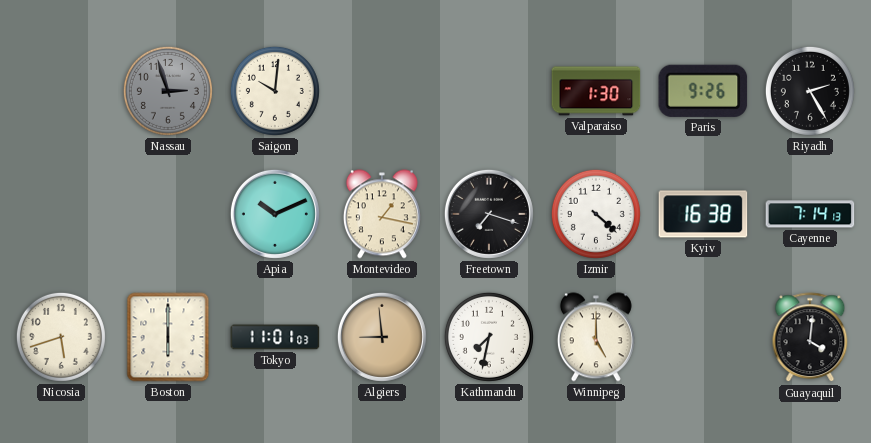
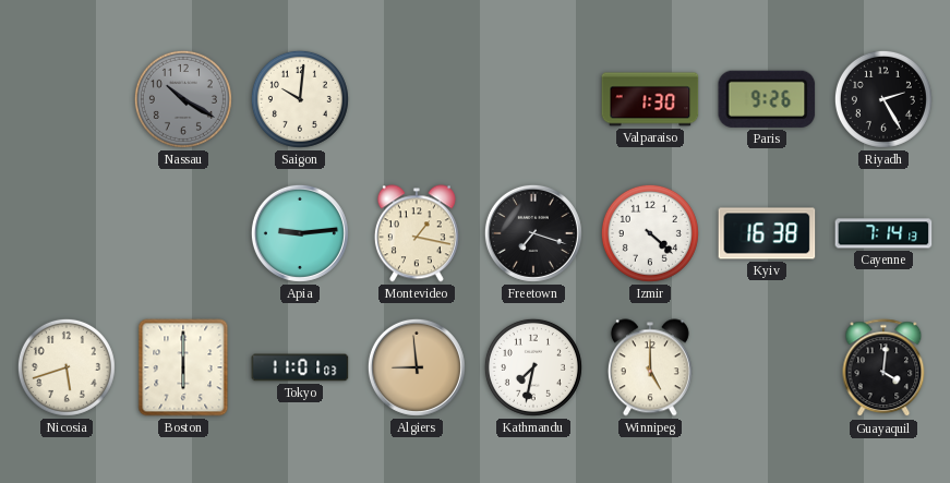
Nassau: 2:57 -> 10:20 (183, 99)
Apia: 10:11 -> 9:14 (300, 233)
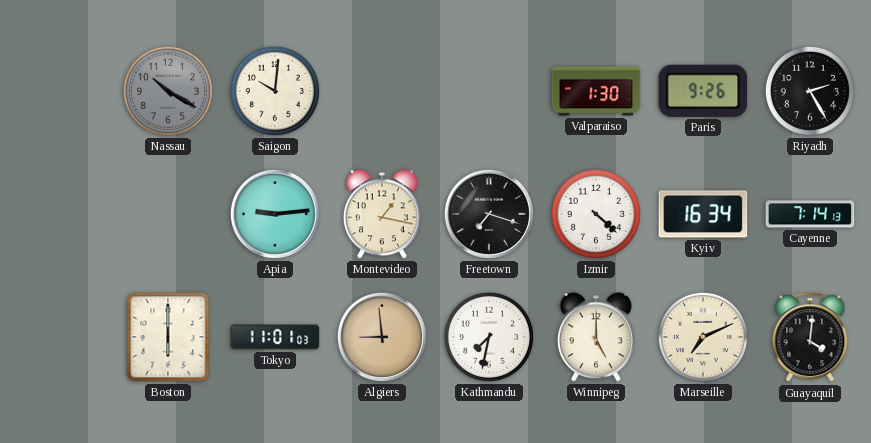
Kyiv: 16:38 -> 16:34 (703, 214)
Nicosia: 5:42 -> none (67, 367)
Marseille: none -> 7:11 (703, 337)
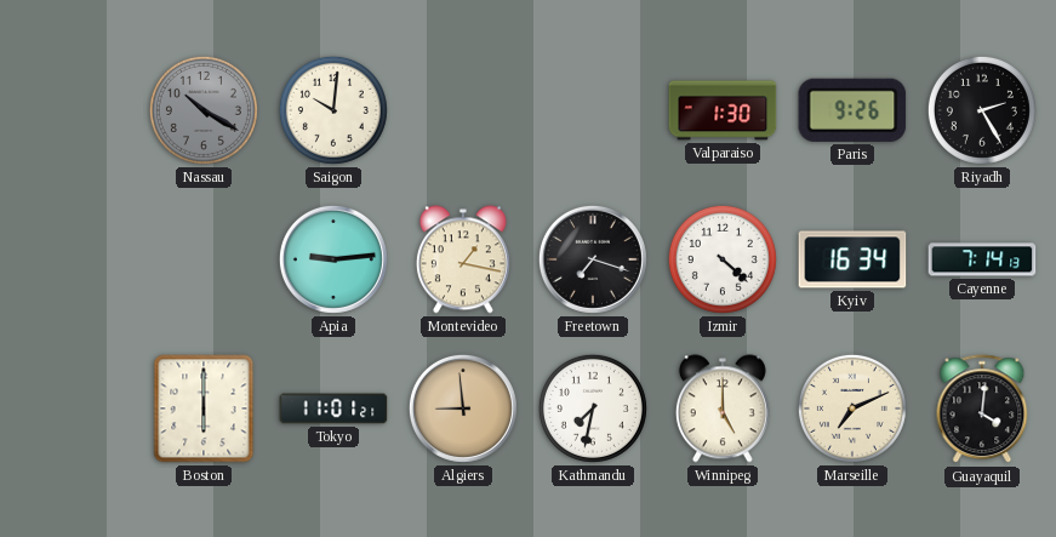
Tokyo: 11:01:03 -> 11:01:21 (333, 409)
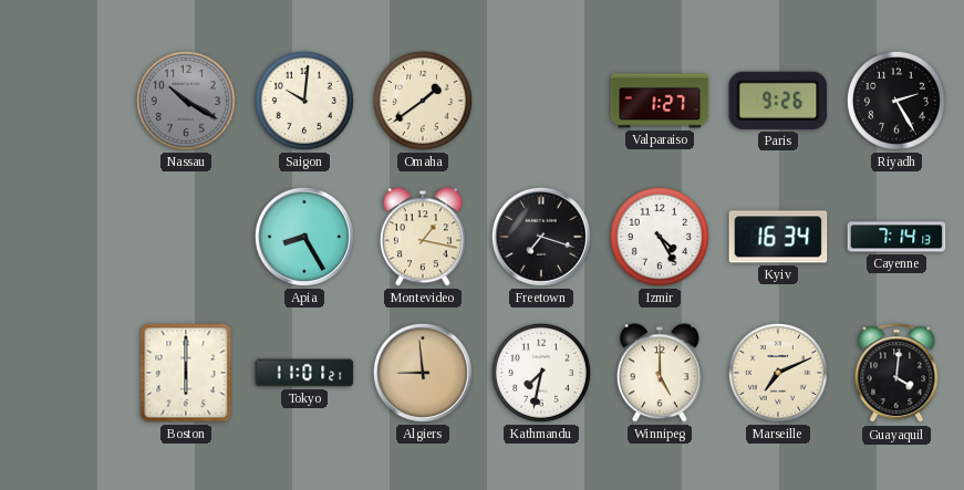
Omaha: none -> 1:39 (423, 101)
Valparaiso: 1:30 -> 1:27 (660, 101)
Apia: 9:14 -> 8:25 (304, 237)
Izmir: 4:22 -> 4:25 (660, 237)
